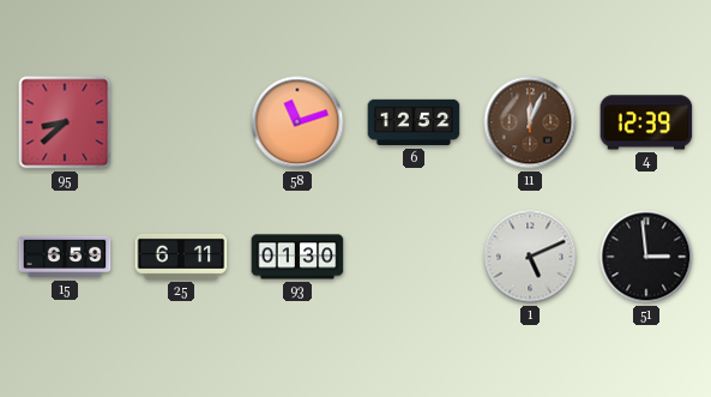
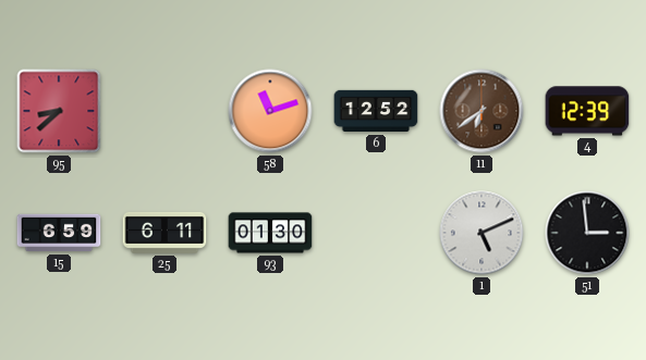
11: 12:04 -> 6:39 (482, 111)
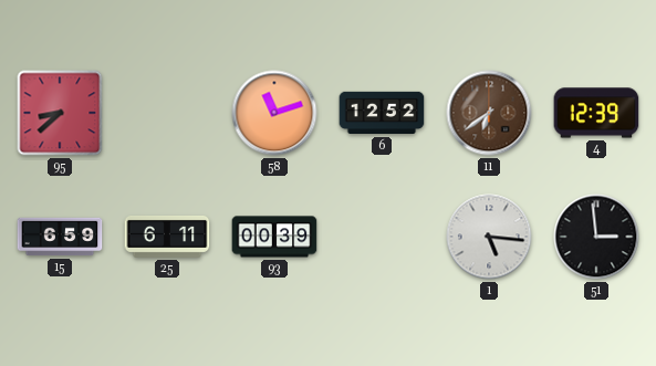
93: 01:30 -> 00:39 (274, 237)
1: 5:11 -> 5:16 (489, 237)
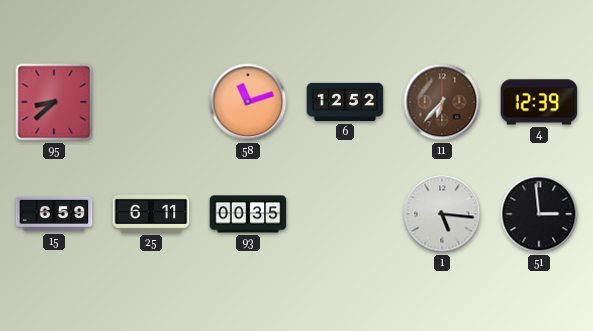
11: 6:39 -> 6:37 (442, 102)
93: 00:39 -> 00:35 (248, 214)
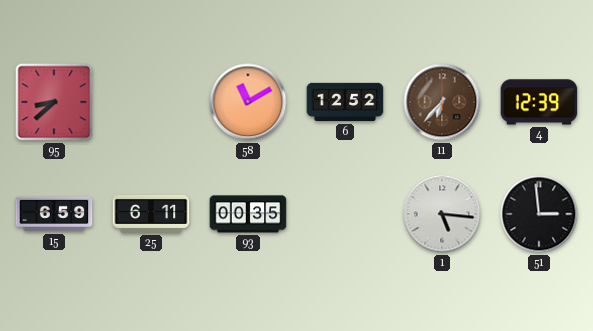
58: 11:12 -> 11:10 (248, 102)
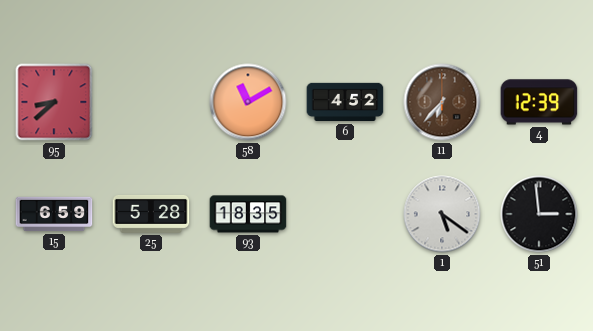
6: 12:52 -> 4:52 (345, 102)
25: 6:11 -> 5:28 (151, 214)
93: 00:35 -> 18:35 (248, 214)
1: 5:16 -> 5:21 (442, 214)
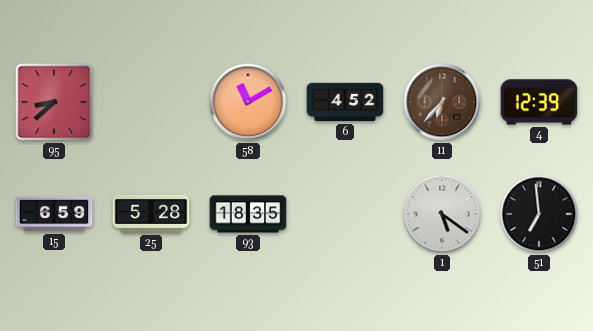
51: 2:59 -> 6:59 (539, 214)
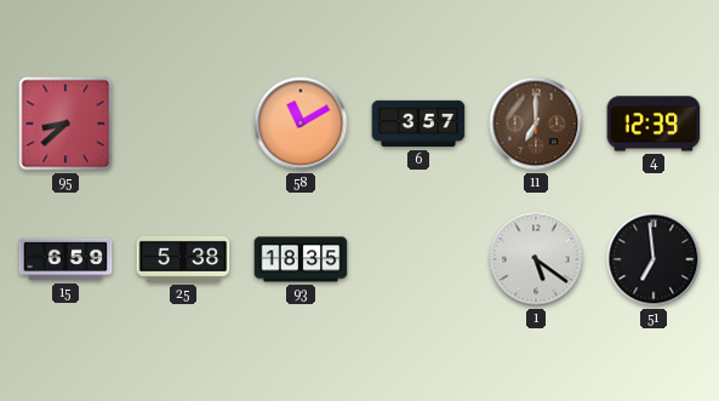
6: 4:52 -> 3:57 (418, 124)
11: 6:37 -> 7:00 (536, 124)
25: 5:28 -> 5:38 (183, 259)
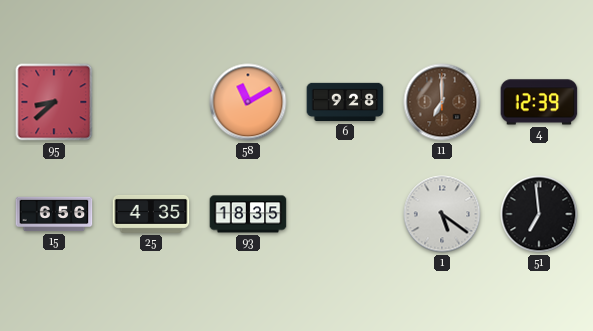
6: 3:57 -> 9:28 (345, 102)
15: 6:59 -> 6:56 (54, 214)
25: 5:38 -> 4:35 (151, 214)
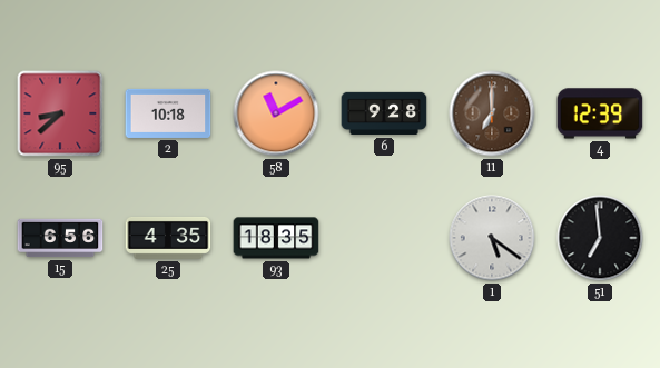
2: none -> 10:18 (168, 113)
